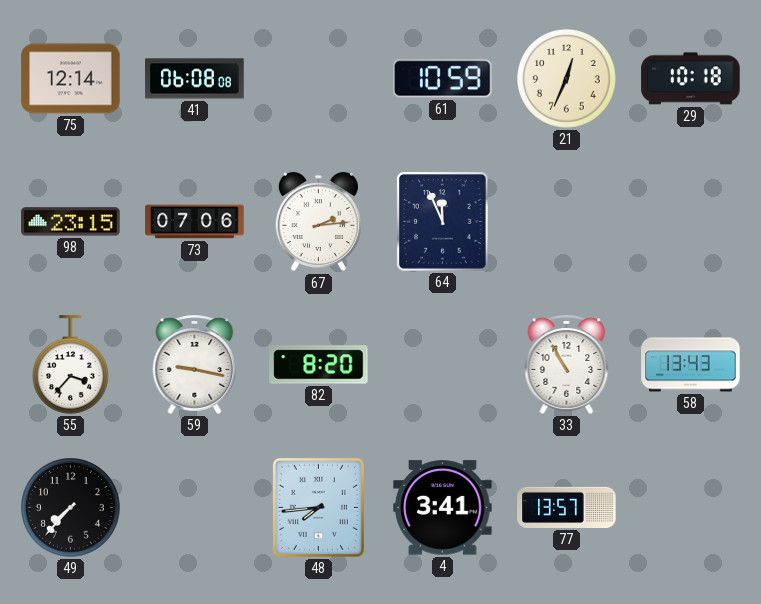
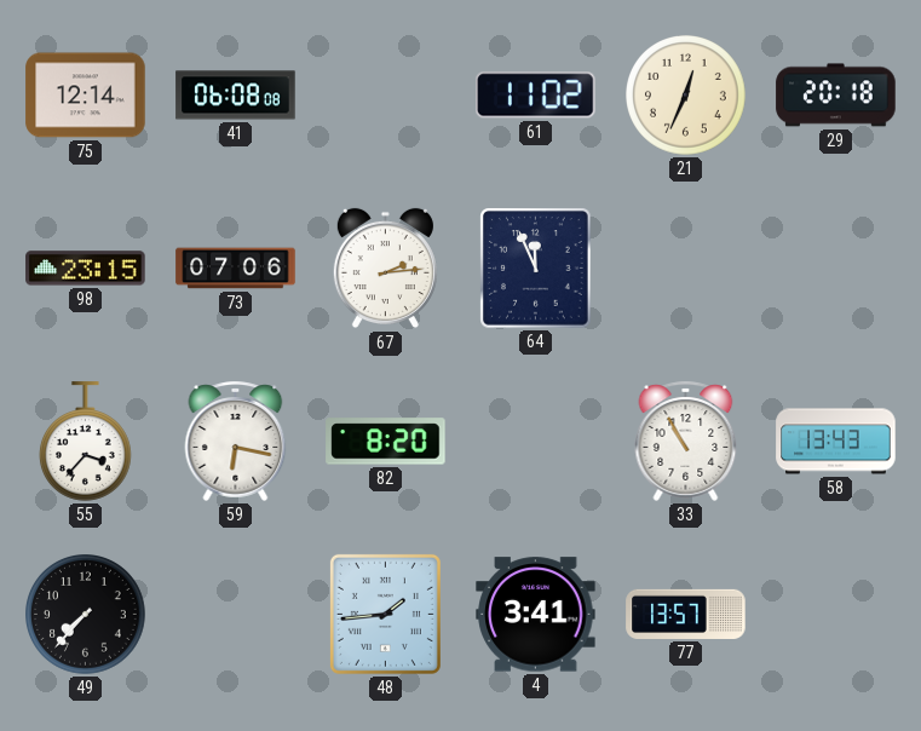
61: 10:59 -> 11:02 (536, 96)
29: 10:18 -> 20:18 (836, 96)
59: 9:17 -> 6:17 (236, 441)
48: 7:44 -> 1:44 (385, 614)
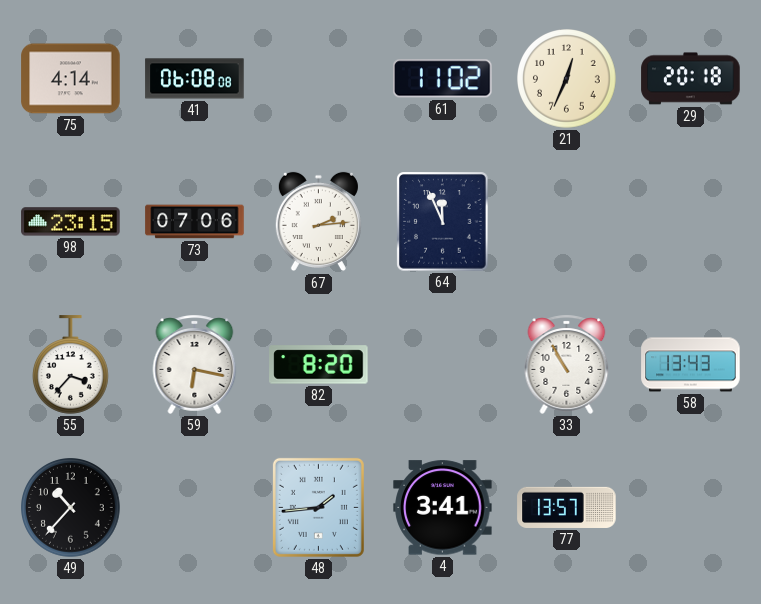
75: 12:14 -> 4:14 (71, 79)
49: 7:37 -> 10:37 (71, 508)
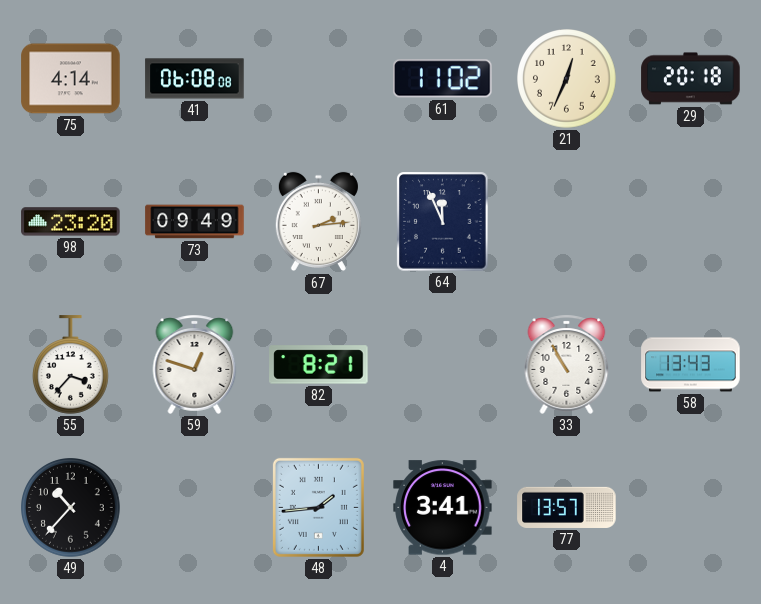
98: 23:15 -> 23:20 (71, 222)
73: 07:06 -> 09:49 (195, 222)
59: 6:17 -> 12:48 (195, 364)
82: 8:20 -> 8:21 (319, 365)
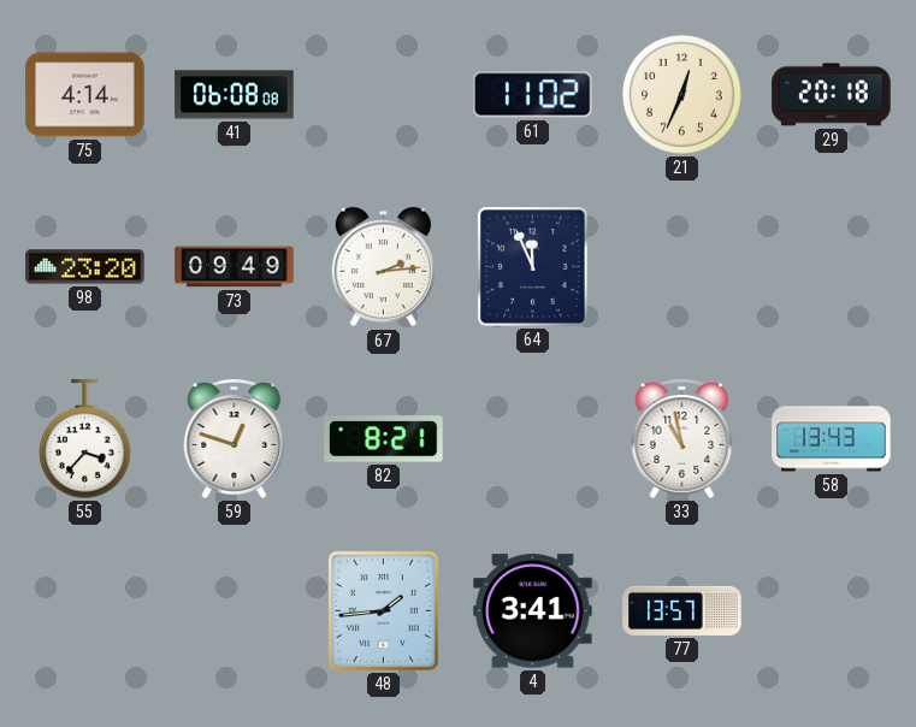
33: 10:55 -> 10:58 (682, 438)
49: 10:37 -> none (71, 508)
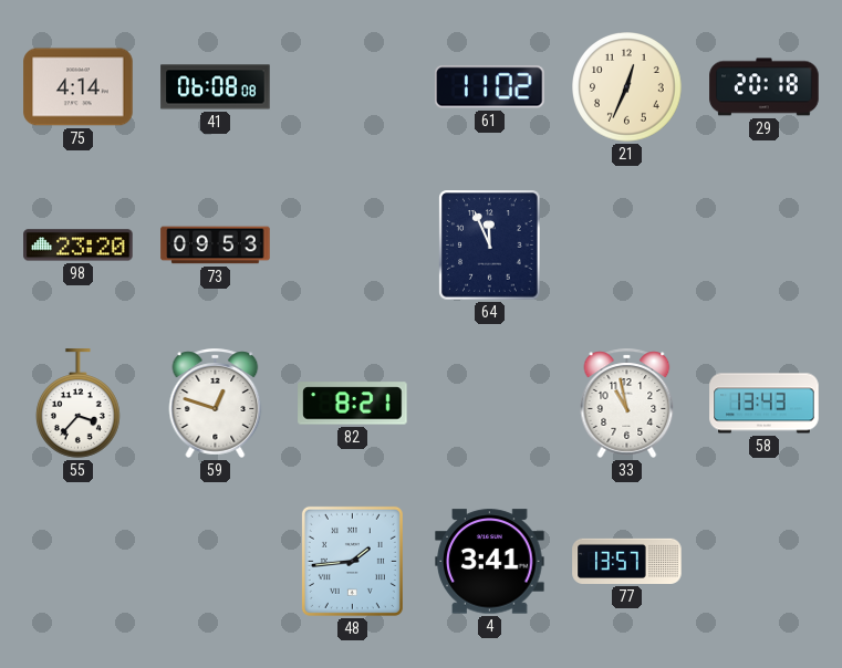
73: 09:49 -> 09:53 (216, 246)
67: 2:14 -> none (383, 267)
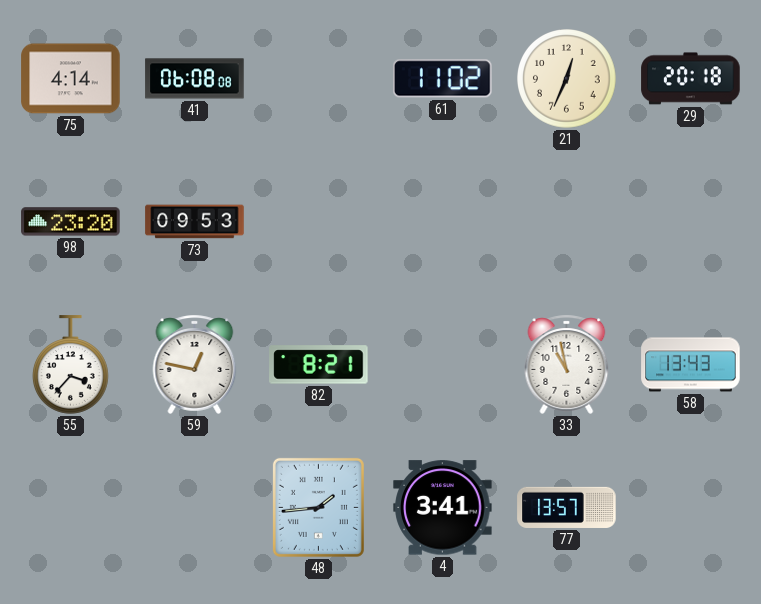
64: 11:56 -> none (490, 246)
59: 12:48 -> 12:47 (195, 364)
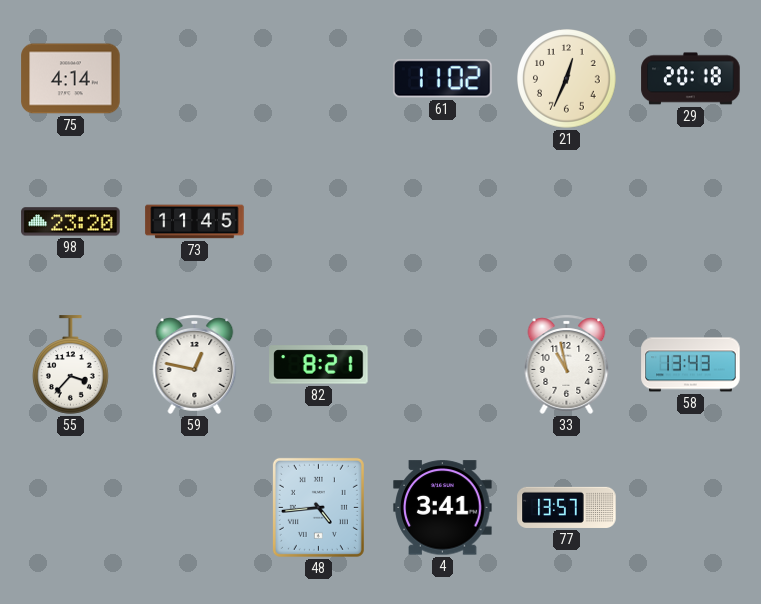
41: 06:08 -> none (195, 79)
73: 09:53 -> 11:45 (195, 222)
48: 1:44 -> 4:44 (318, 507)
